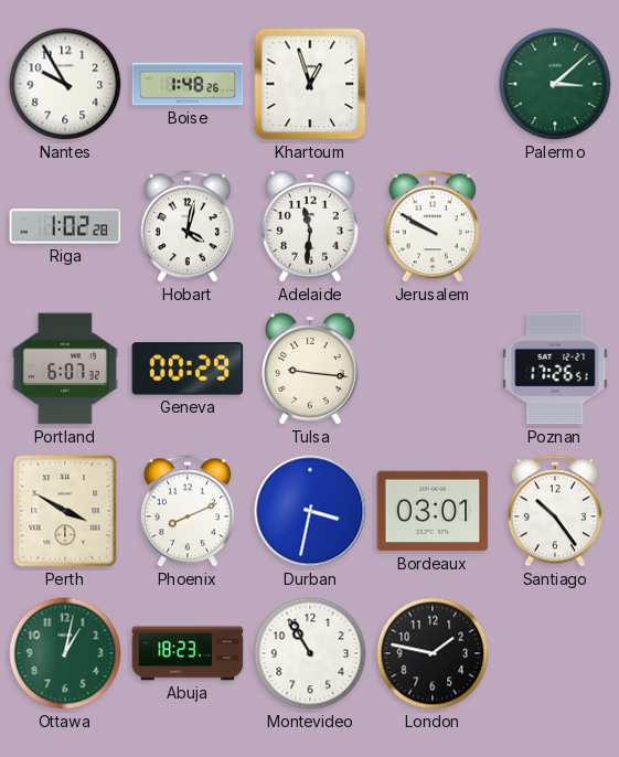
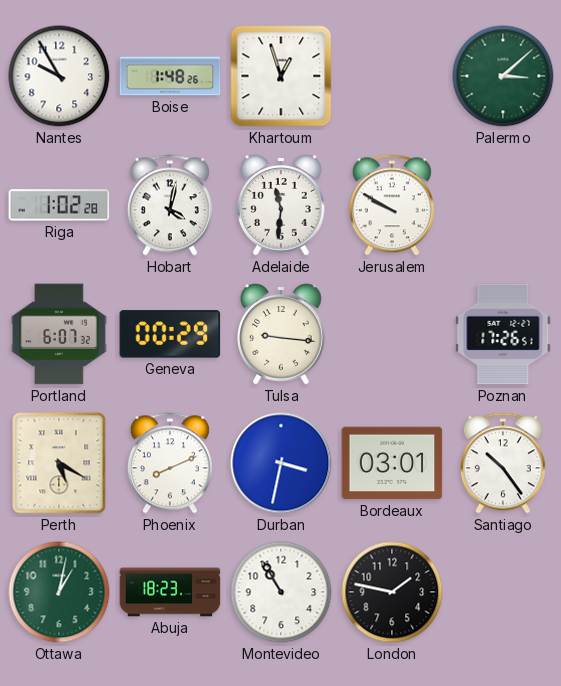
Perth: 3:50 -> 5:20 (59, 463)
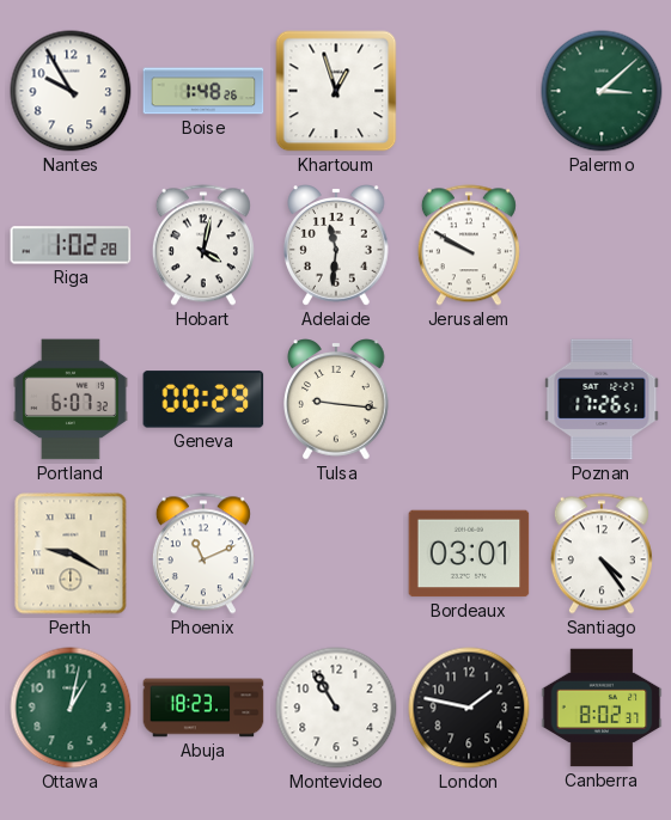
Perth: 5:20 -> 9:20 (71, 553)
Phoenix: 8:11 -> 11:11 (203, 553)
Durban: 3:32 -> none (281, 463)
Santiago: 10:24 -> 4:24 (602, 553)
Canberra: none -> 8:02 (602, 708)
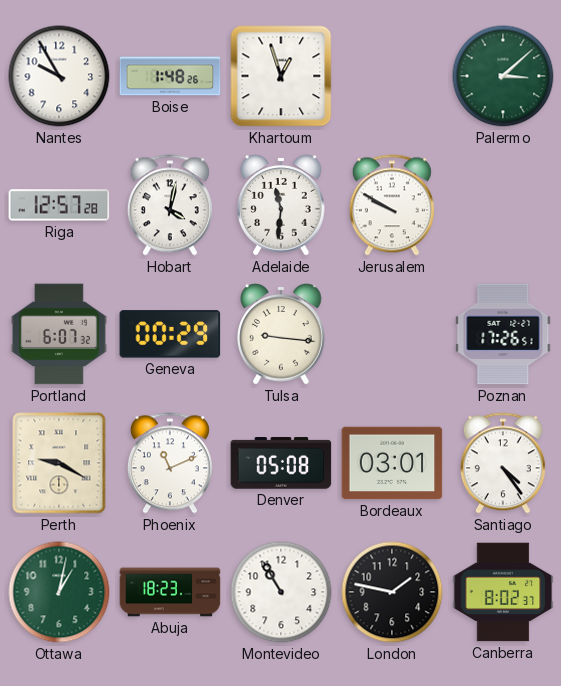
Riga: 1:02 -> 12:57 (59, 205)
Denver: none -> 05:08 (281, 463)
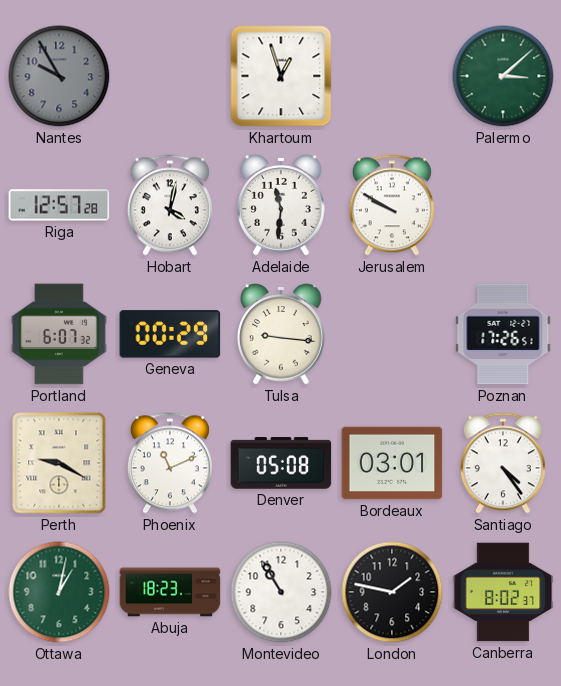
Nantes dial: white -> grey (59, 76)
Boise: 1:48 -> none (170, 76)
